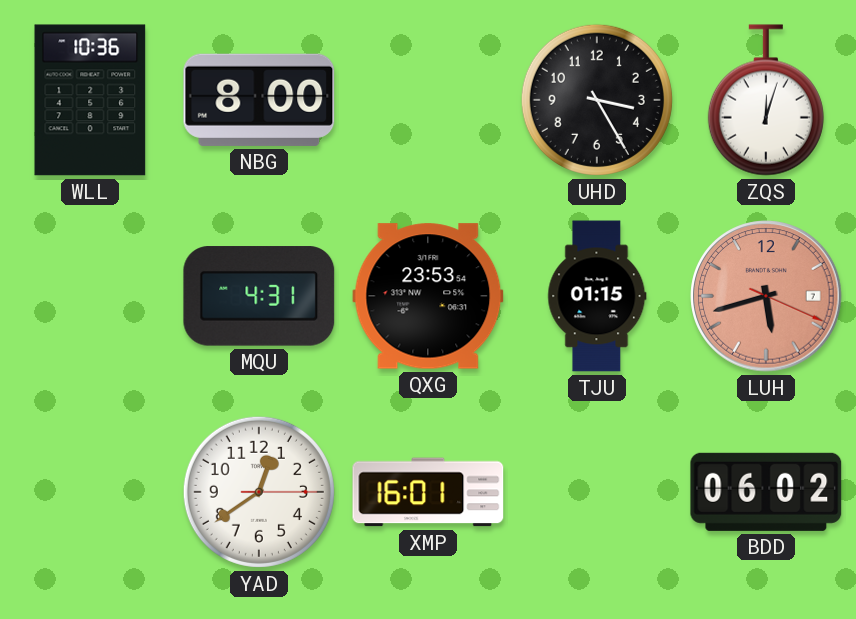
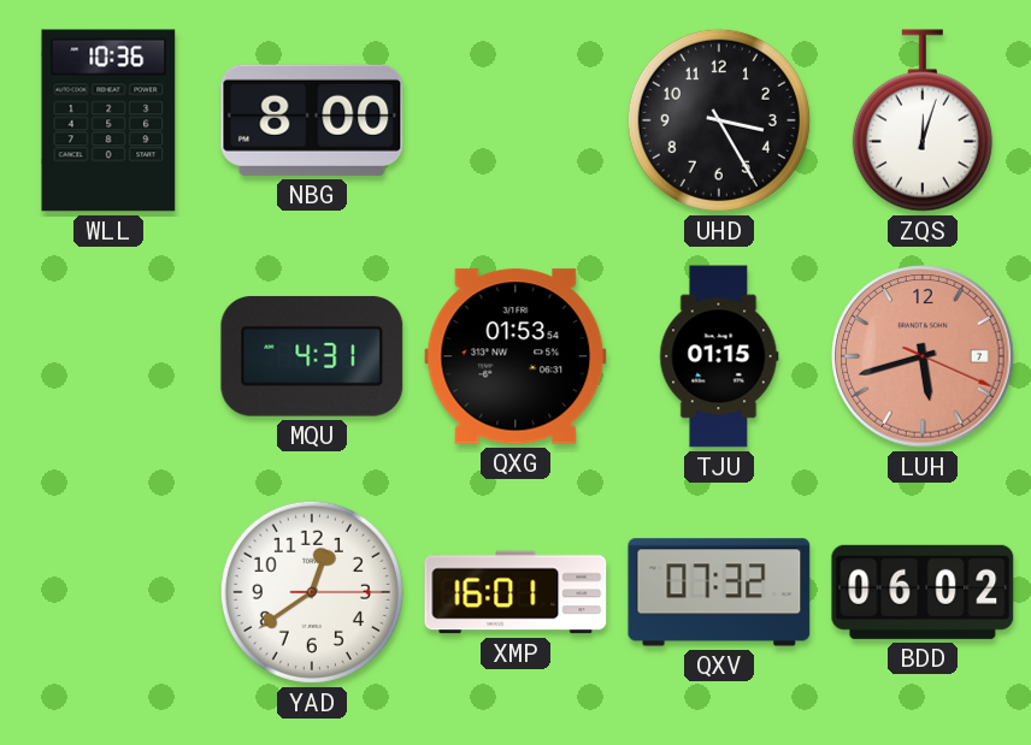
QXG: 23:53 -> 01:53 (515, 356)
QXV: none -> 07:32 (719, 592)
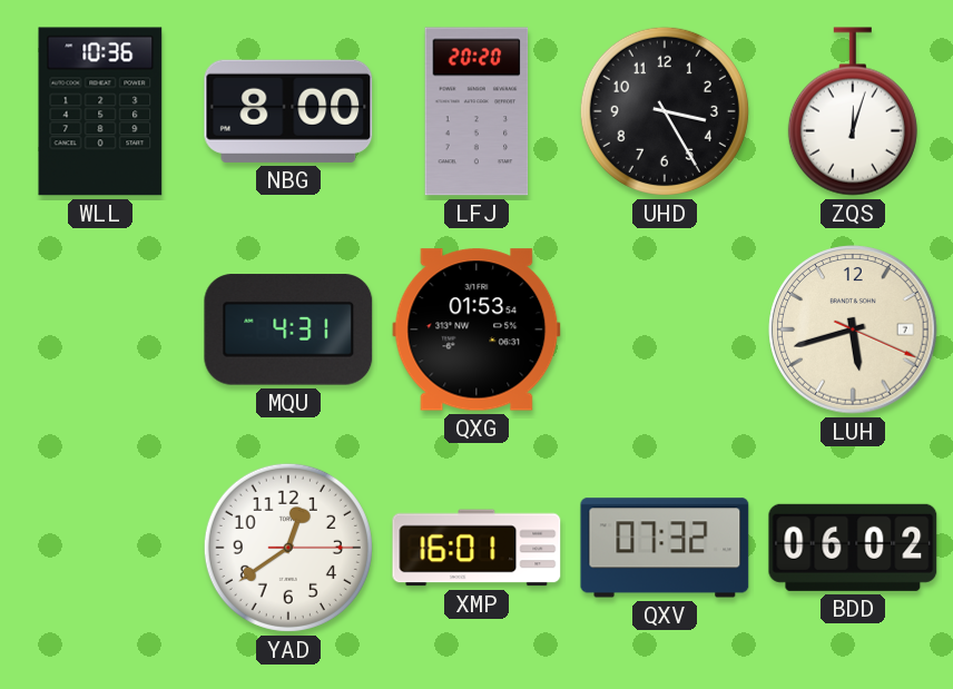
LFJ: none -> 20:20 (476, 111)
TJU: 01:15 -> none (719, 356)
LUH dial: salmon -> cream (853, 329)
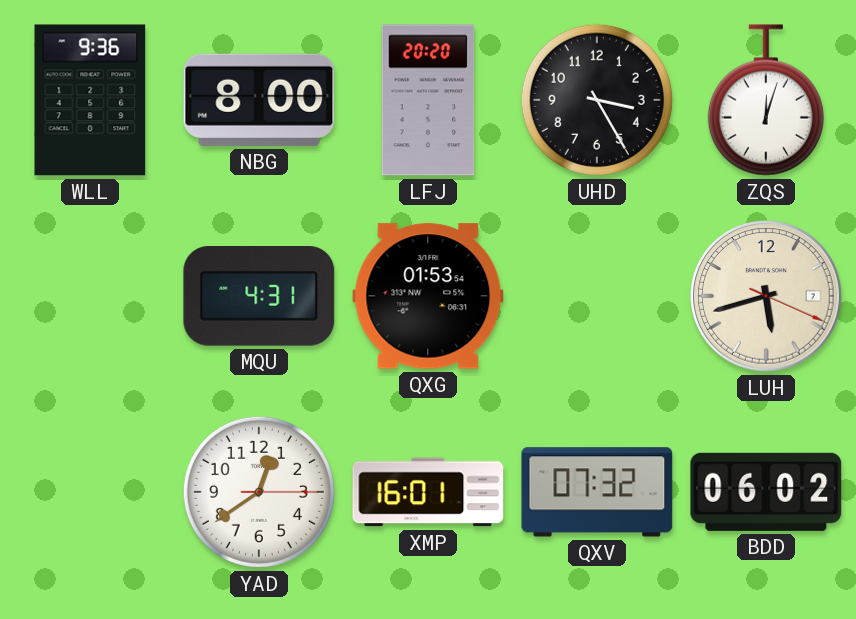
WLL: 10:36 -> 9:36 (90, 100)
